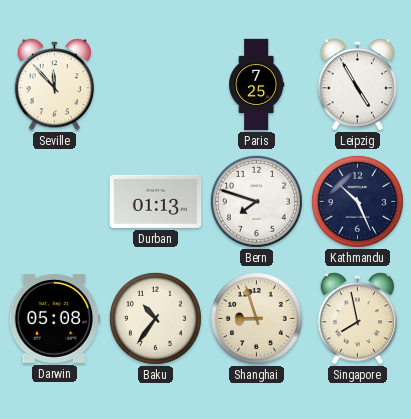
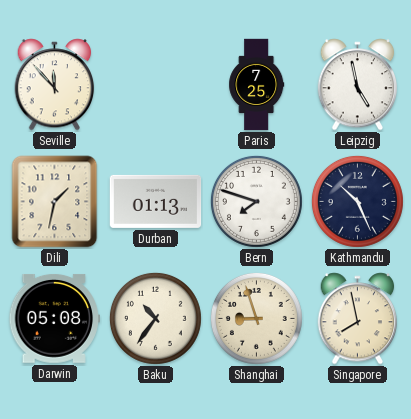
Leipzig: 4:55 -> 4:58 (358, 85)
Dili: none -> 1:32 (55, 202)
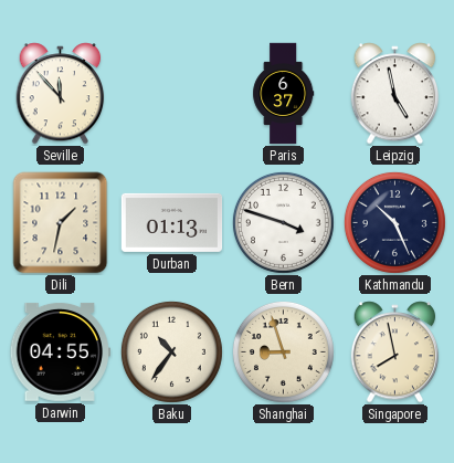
Paris: 7:25 -> 6:37 (284, 94)
Bern: 7:48 -> 3:48 (283, 222)
Darwin: 05:08 -> 04:55 (61, 352)
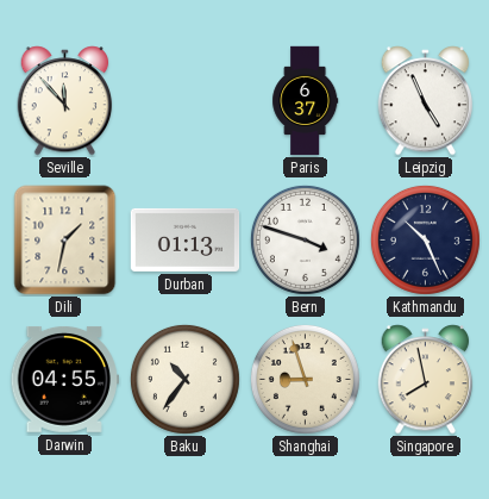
Leipzig: 4:58 -> 4:56 (426, 101)
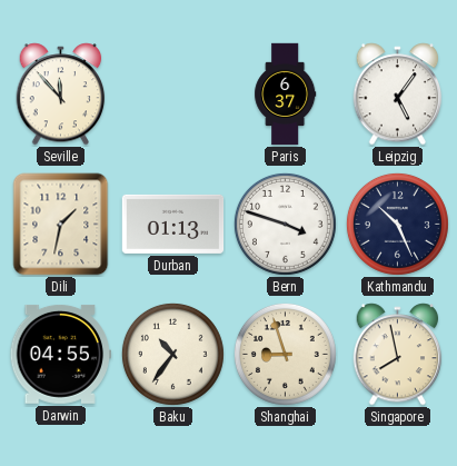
Leipzig: 4:56 -> 5:06 (398, 95)
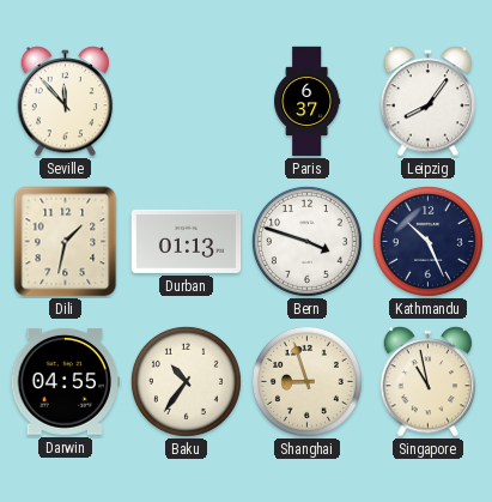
Leipzig: 5:06 -> 8:06 (429, 102)
Singapore: 7:58 -> 10:58 (429, 382)
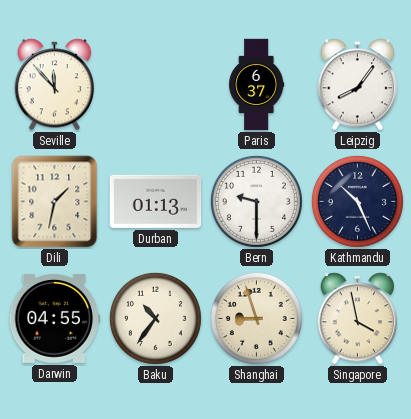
Bern: 3:48 -> 9:30 (256, 201)
Singapore: 10:58 -> 3:58 (358, 319)
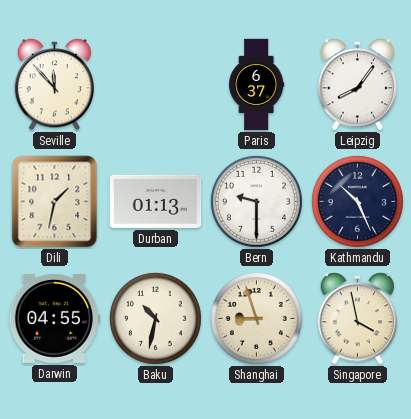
Baku: 10:36 -> 10:32 (155, 318)
